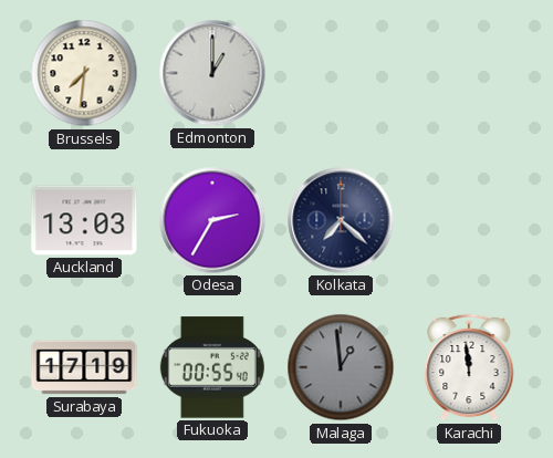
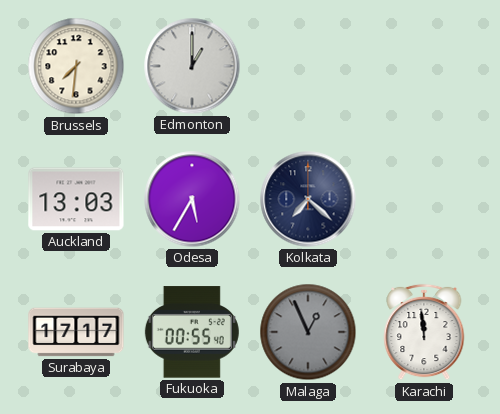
Odesa: 2:35 -> 5:35 (192, 199)
Surabaya: 17:19 -> 17:17 (76, 332)
Malaga: 12:59 -> 12:56 (308, 332)
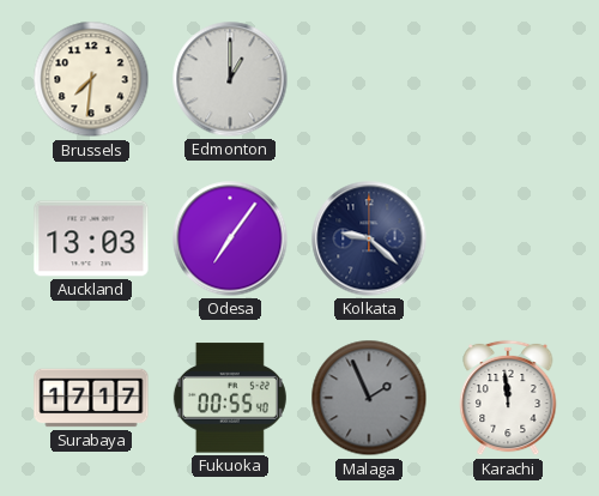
Odesa: 5:35 -> 7:06 (230, 238)
Kolkata: 7:22 -> 9:22 (369, 238)
Malaga: 12:56 -> 1:56 (369, 398)
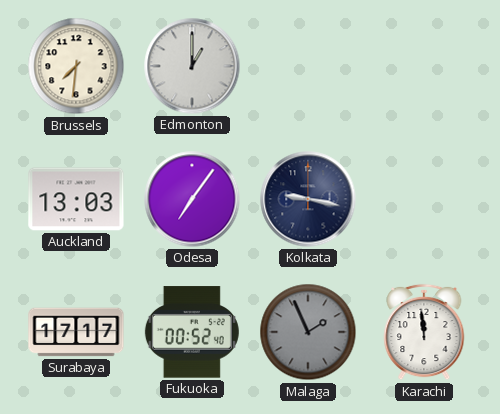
Kolkata: 9:22 -> 9:17 (308, 199)
Fukuoka: 00:55 -> 00:52 (192, 332)
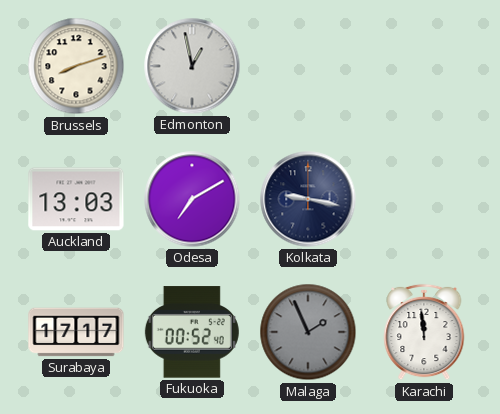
Brussels: 7:31 -> 8:12 (76, 66)
Edmonton: 1:00 -> 12:58 (192, 66)
Odesa: 7:06 -> 7:10 (192, 199)
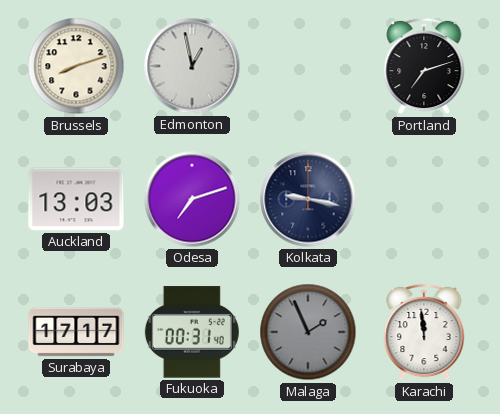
Portland: none -> 7:12 (424, 66)
Odesa: 7:10 -> 7:12 (192, 199)
Fukuoka: 00:52 -> 00:31 (192, 332)
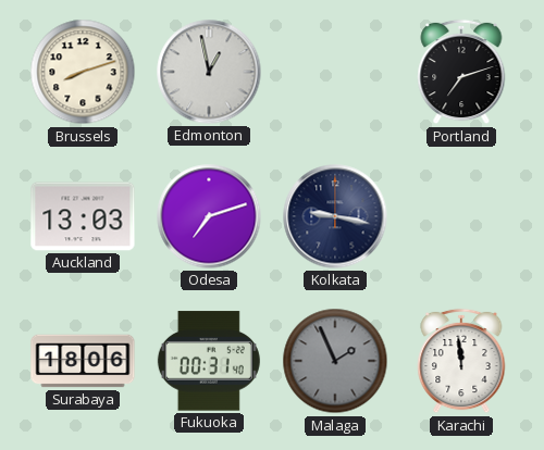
Surabaya: 17:17 -> 18:06 (83, 361)
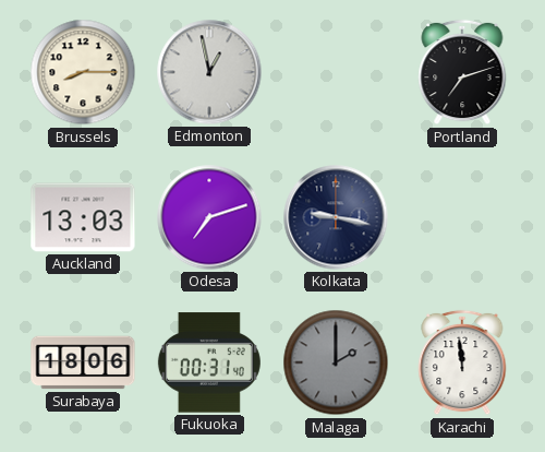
Brussels: 8:12 -> 8:15 (83, 72)
Malaga: 1:56 -> 2:00 (336, 362)
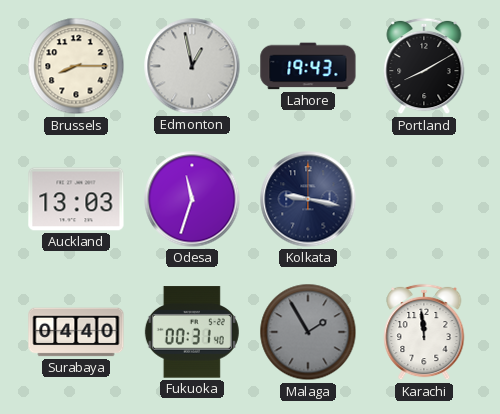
Lahore: none -> 19:43 (308, 66)
Portland: 7:12 -> 8:10 (424, 66)
Odesa: 7:12 -> 11:33 (192, 199)
Surabaya: 18:06 -> 04:40 (76, 332)
Malaga: 2:00 -> 1:55 (308, 332)
